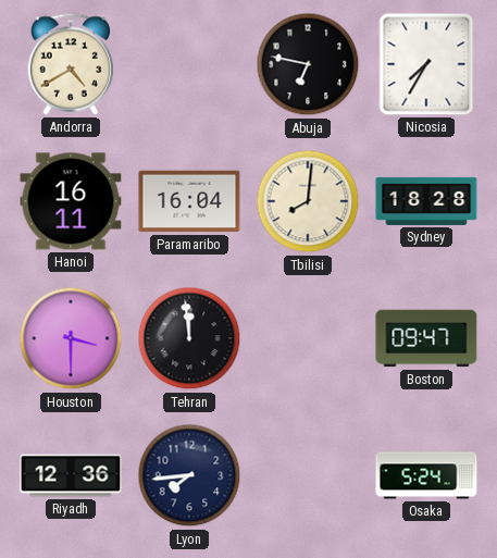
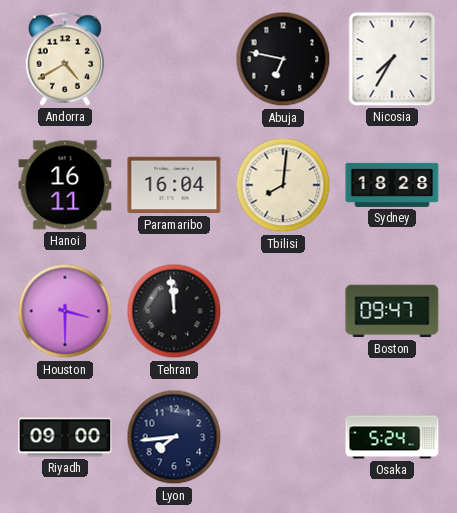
Riyadh: 12:36 -> 09:00 (65, 437)
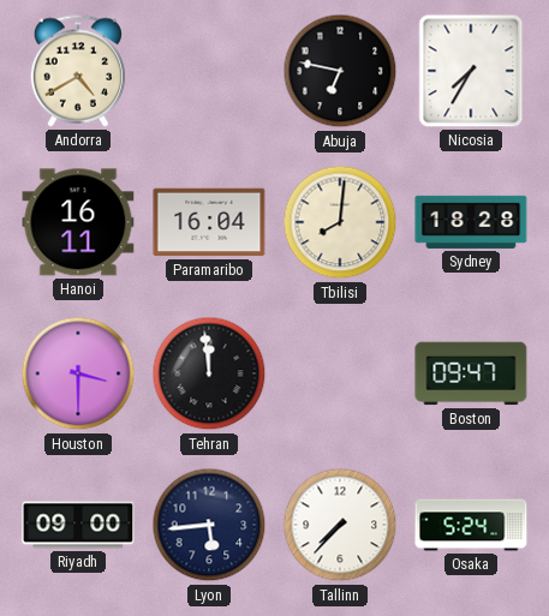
Lyon: 7:44 -> 5:44 (209, 525)
Tallinn: none -> 7:37 (340, 525)
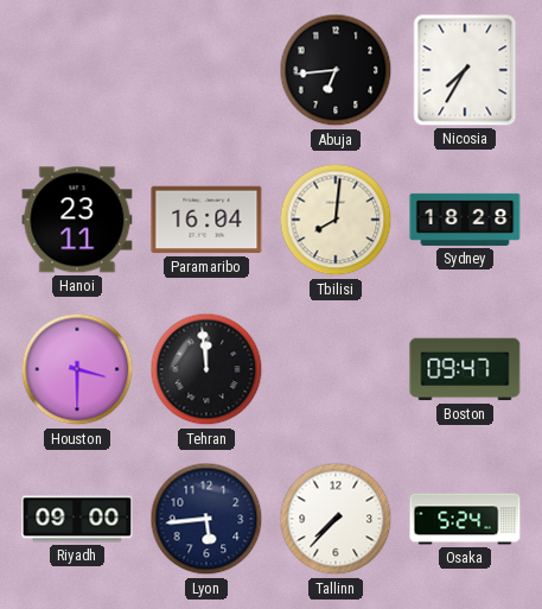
Andorra: 4:40 -> none (78, 71)
Abuja: 6:47 -> 6:44 (336, 70)
Hanoi: 16:11 -> 23:11 (77, 220)
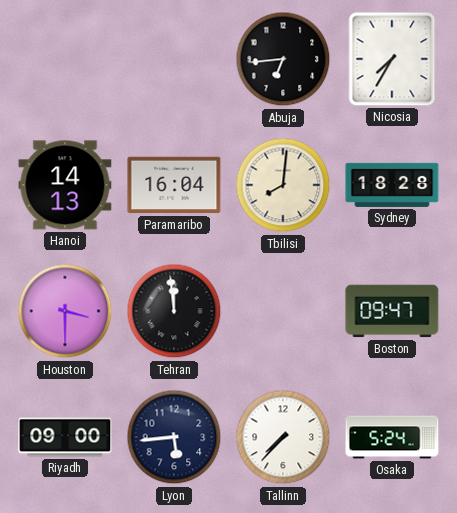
Hanoi: 23:11 -> 14:13 (65, 185)
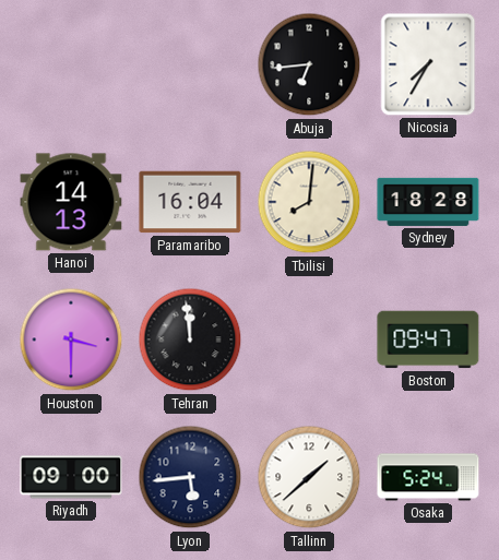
Tallinn: 7:37 -> 1:38 (309, 477)
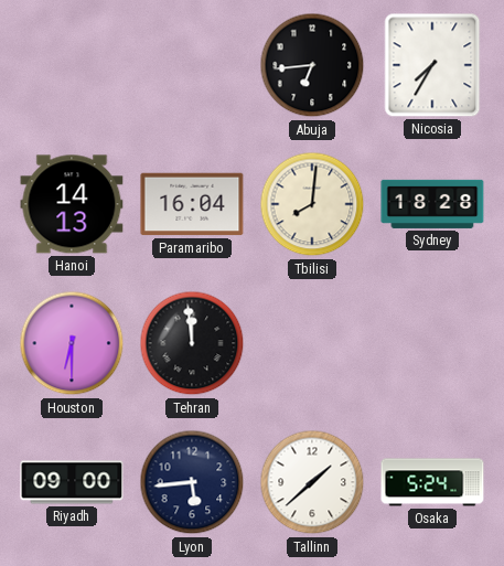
Houston: 3:30 -> 6:30 (72, 343)
Boston: 09:47 -> none (428, 339)
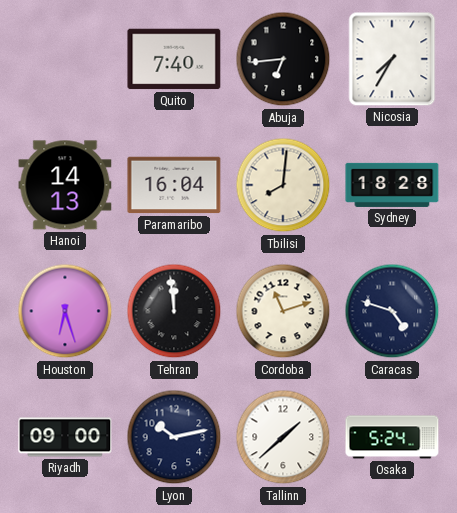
Quito: none -> 7:40 (174, 59)
Houston: 6:30 -> 6:27 (65, 311)
Cordoba: none -> 11:12 (283, 311)
Caracas: none -> 4:48 (392, 311)
Lyon: 5:44 -> 10:13 (174, 437)
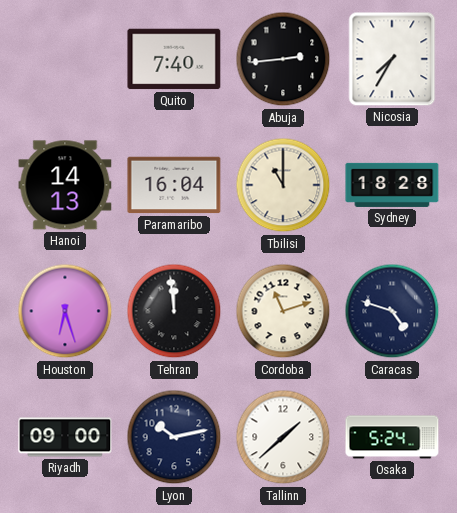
Abuja: 6:44 -> 2:44 (283, 59)
Tbilisi: 8:01 -> 11:00 (283, 185)
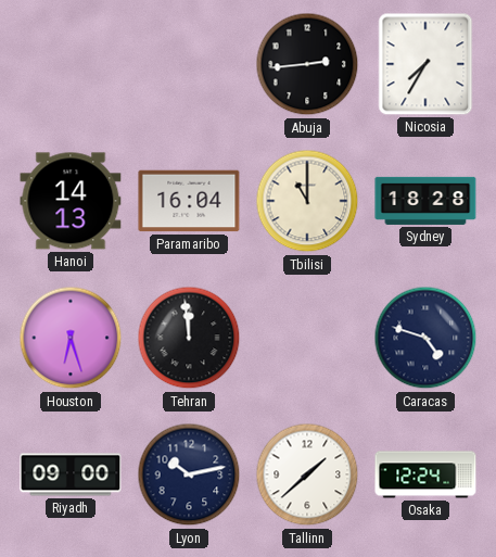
Quito: 7:40 -> none (174, 59)
Cordoba: 11:12 -> none (283, 311)
Osaka: 5:24 -> 12:24 (425, 474)
